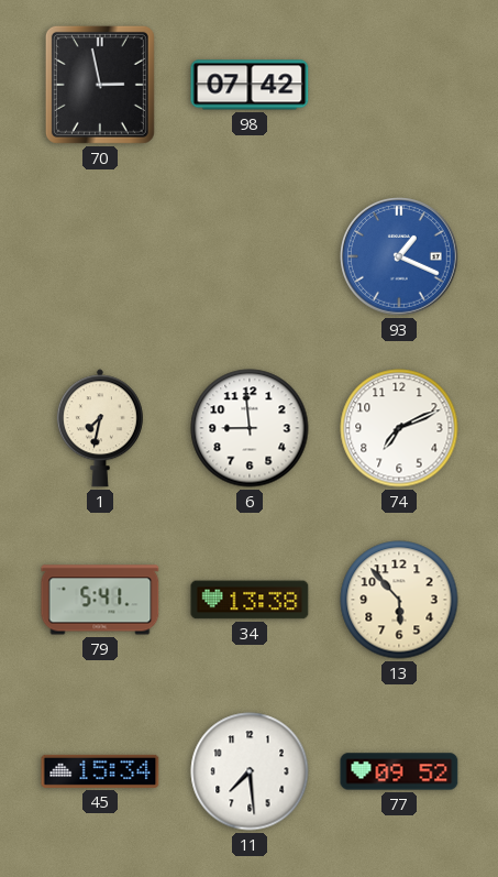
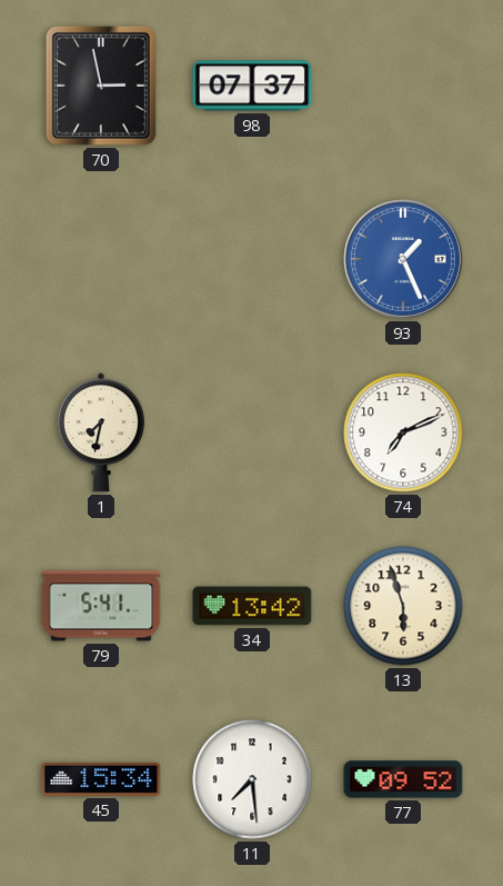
98: 07:42 -> 07:37 (252, 86)
93: 1:19 -> 1:26 (404, 260)
6: 8:59 -> none (250, 428)
34: 13:38 -> 13:42 (252, 606)
13: 5:53 -> 5:57 (403, 606)
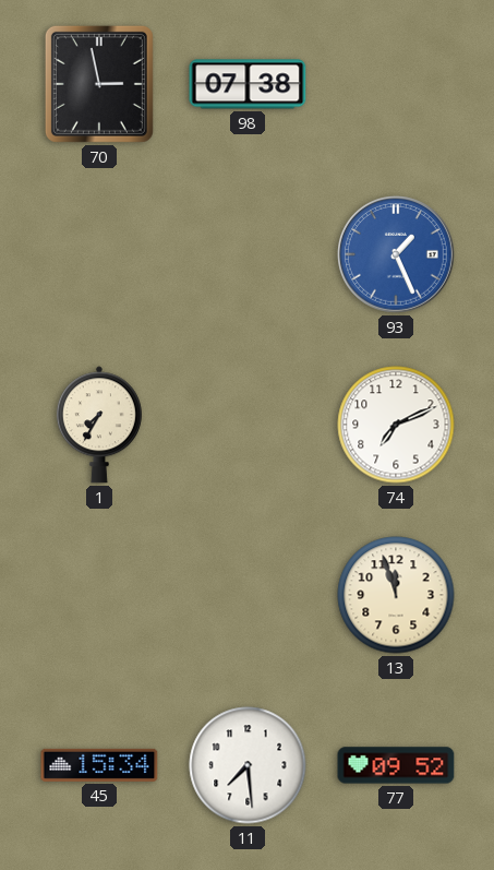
98: 07:37 -> 07:38 (248, 84)
1: 7:32 -> 7:35 (99, 425)
79: 5:41 -> none (101, 606)
34: 13:42 -> none (252, 606)
13: 5:57 -> 11:57 (396, 595)
